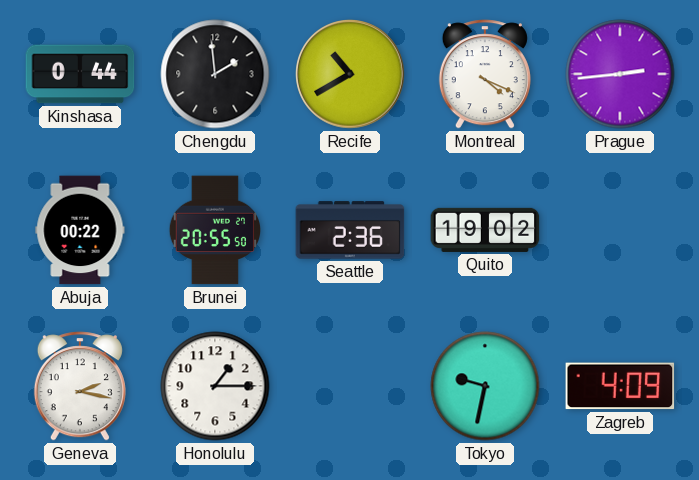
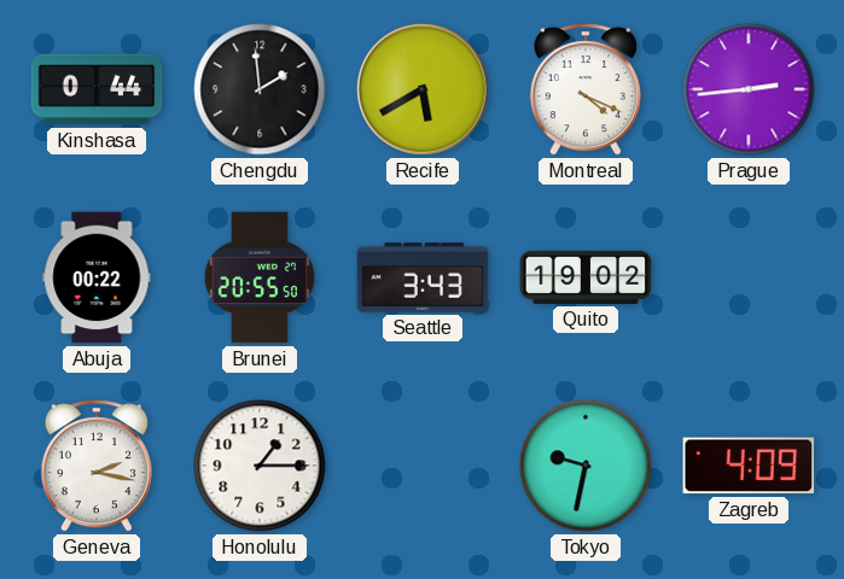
Recife: 10:40 -> 5:40 (423, 89)
Seattle: 2:36 -> 3:43 (423, 277)
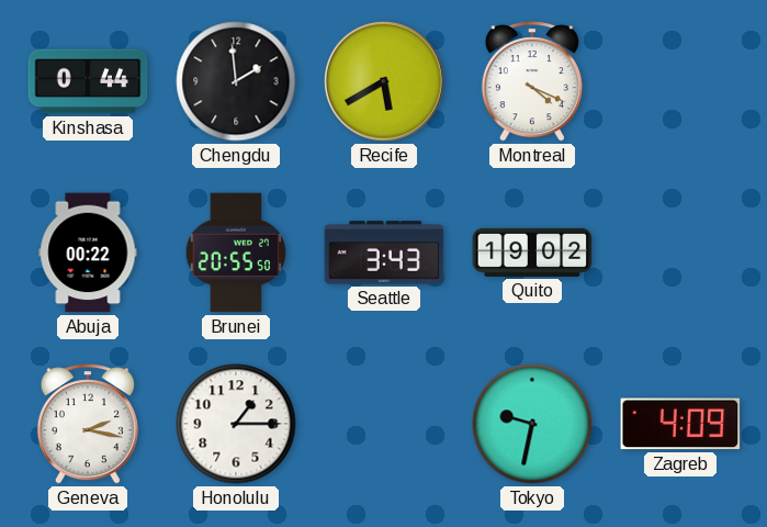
Prague: 2:44 -> none (749, 89)
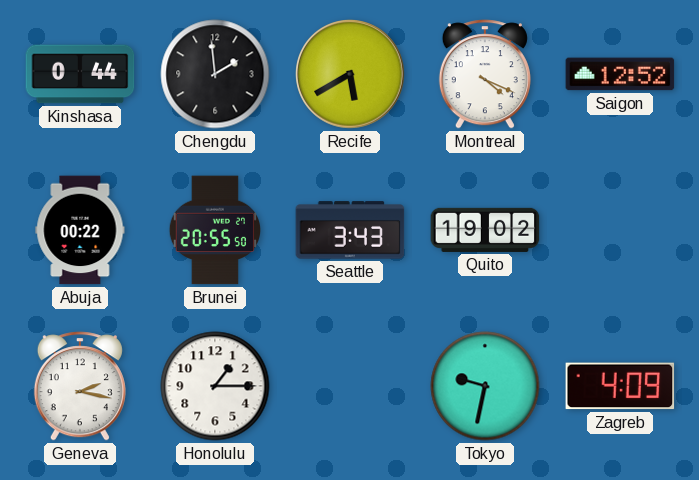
Saigon: none -> 12:52 (620, 74)
